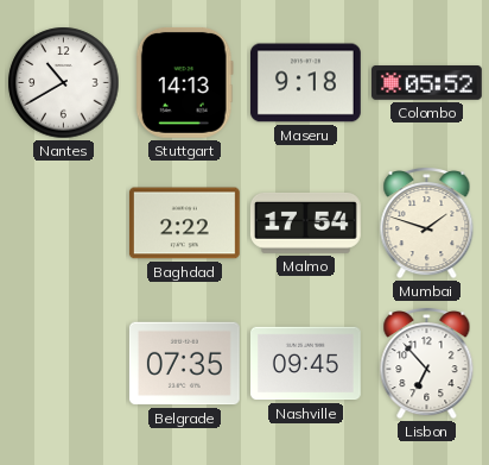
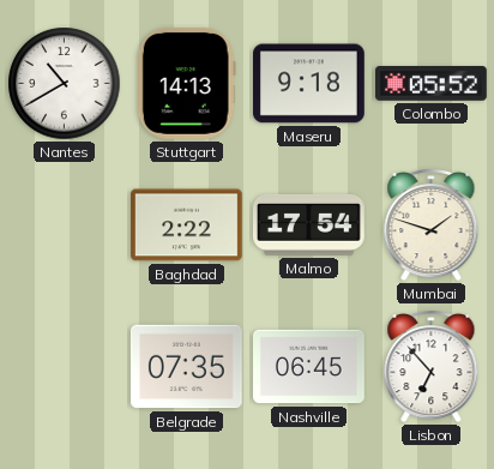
Nashville: 09:45 -> 06:45 (309, 367)
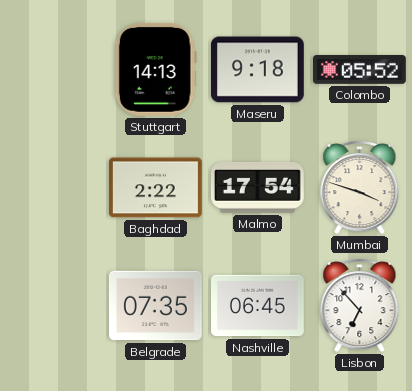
Nantes: 10:40 -> none (65, 84)
Mumbai: 1:48 -> 3:48 (360, 188)
